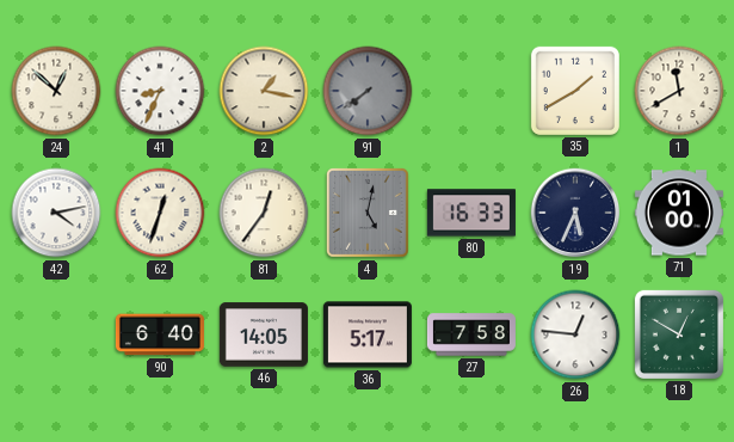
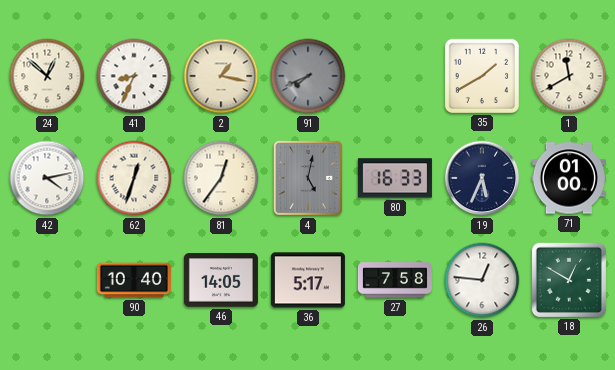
91: 7:39 -> 7:41 (308, 76)
90: 6:40 -> 10:40 (134, 280)
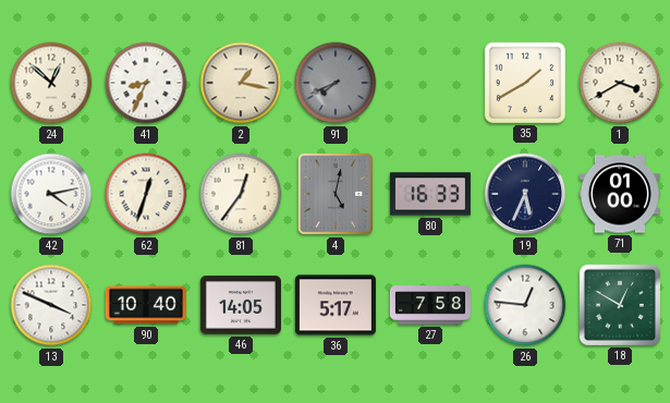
1: 11:40 -> 3:40 (620, 83)
13: none -> 3:49 (51, 305)
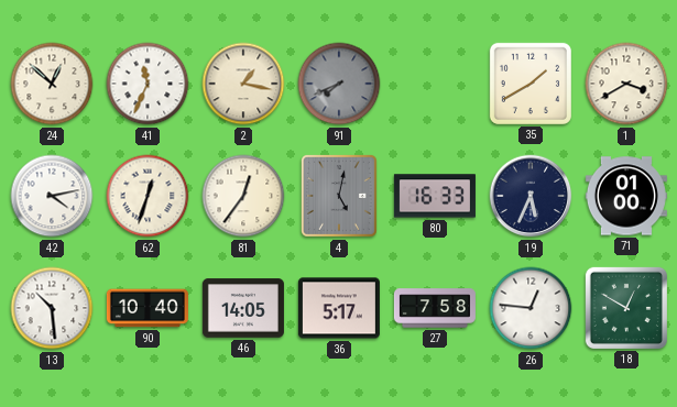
41: 8:34 -> 11:34 (148, 84)
13: 3:49 -> 10:29 (52, 308)
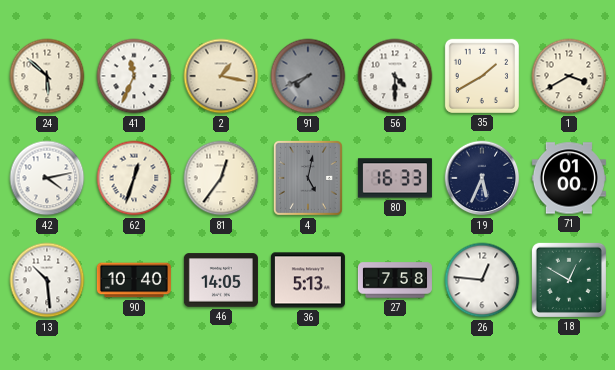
24: 12:52 -> 5:52 (47, 76)
56: none -> 4:30 (395, 76)
36: 5:17 -> 5:13 (308, 280)
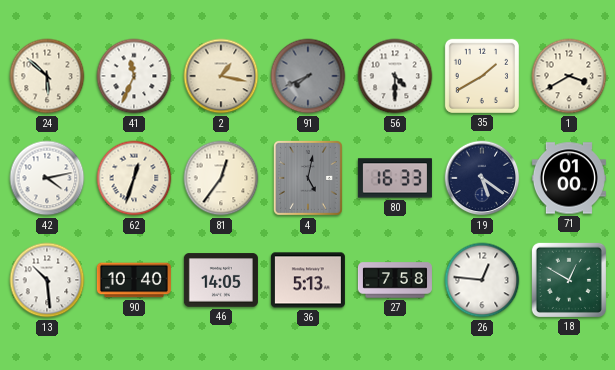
19: 5:34 -> 5:21 (482, 178)
